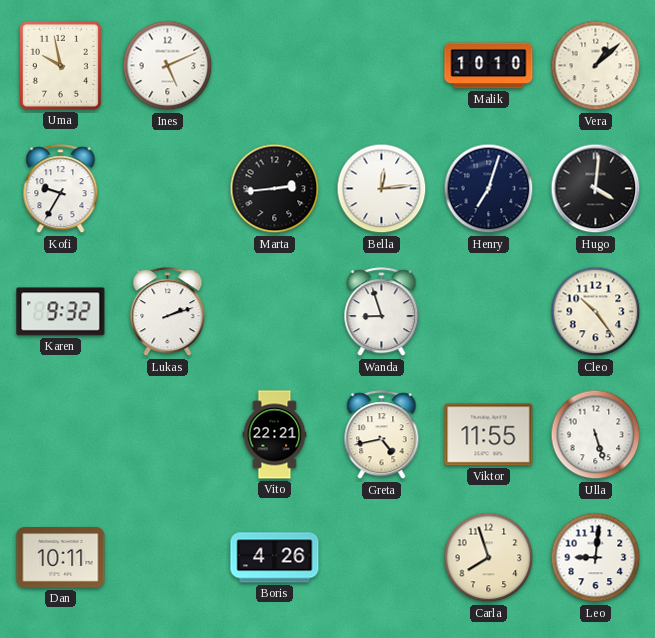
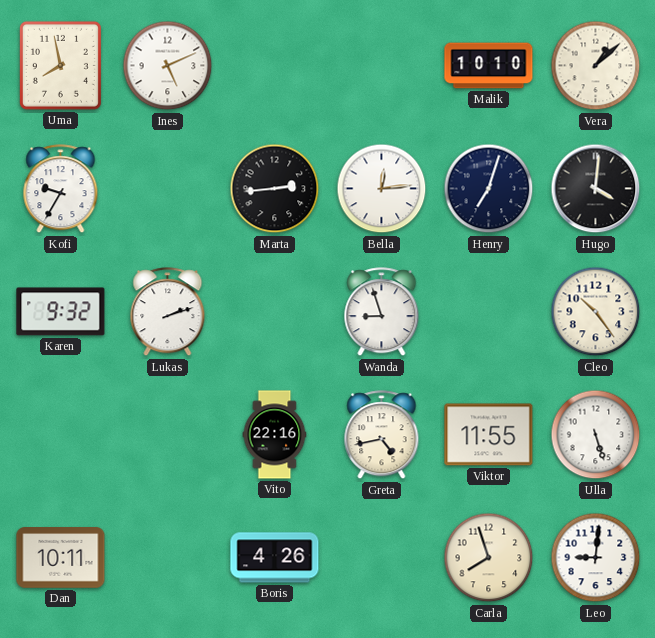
Uma: 9:58 -> 7:58 (60, 65)
Vito: 22:21 -> 22:16 (275, 435)
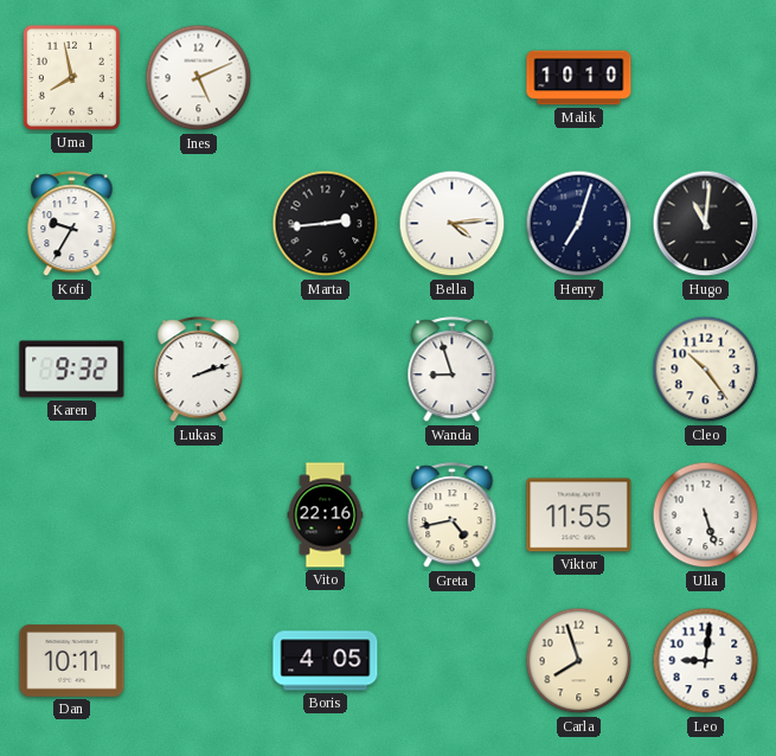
Vera: 1:08 -> none (596, 66)
Bella: 12:14 -> 4:14 (453, 224)
Hugo: 4:01 -> 11:01 (706, 224)
Boris: 4:26 -> 4:05 (326, 661)
